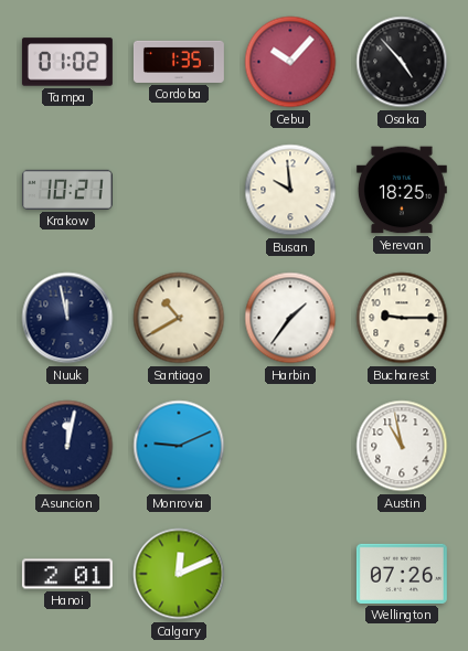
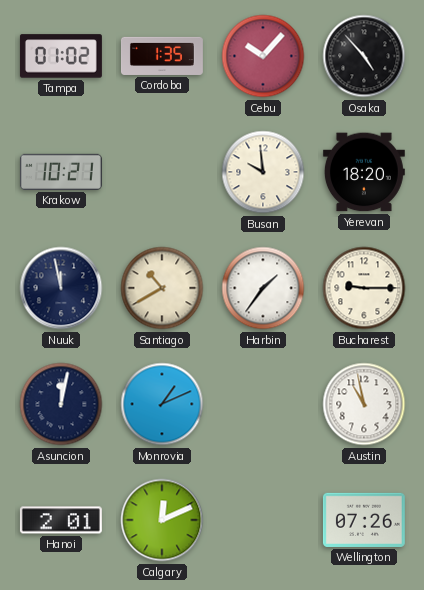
Yerevan: 18:25 -> 18:20 (364, 172)
Monrovia: 9:11 -> 1:11 (162, 404)
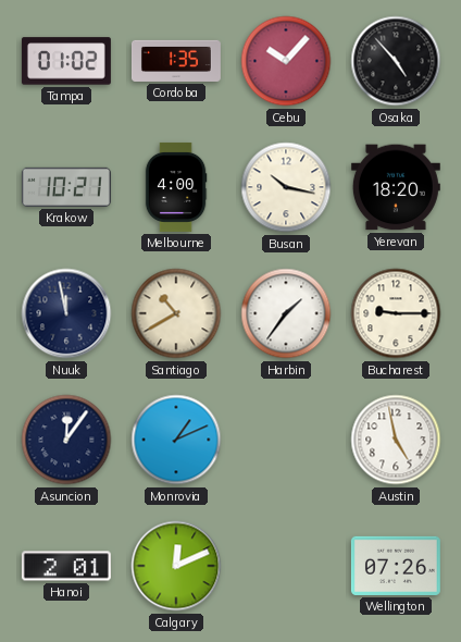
Melbourne: none -> 4:00 (176, 187)
Busan: 9:59 -> 10:17 (286, 187)
Asuncion: 12:02 -> 12:06 (66, 440)
Austin: 10:58 -> 4:58 (396, 440)
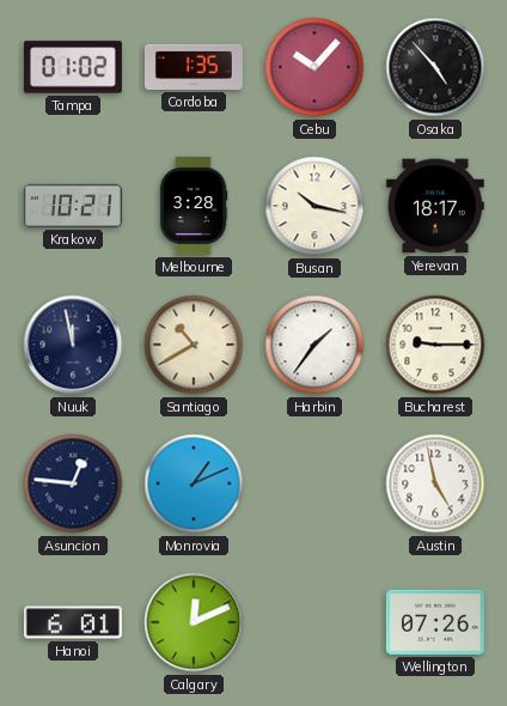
Melbourne: 4:00 -> 3:28 (194, 206)
Yerevan: 18:20 -> 18:17 (435, 206)
Asuncion: 12:06 -> 12:46 (73, 483)
Hanoi: 2:01 -> 6:01 (73, 622)
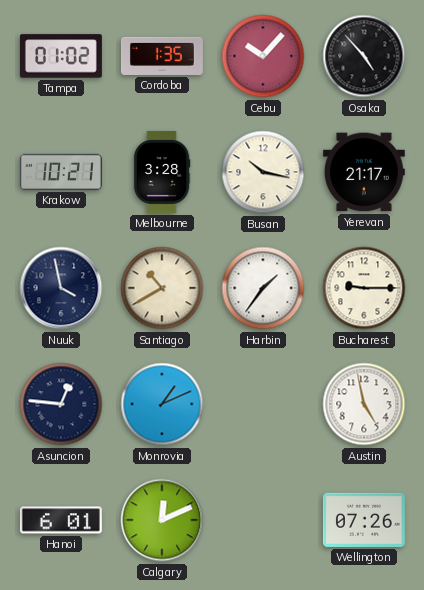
Yerevan: 18:17 -> 21:17 (364, 172)
Nuuk: 11:58 -> 3:58 (61, 288)
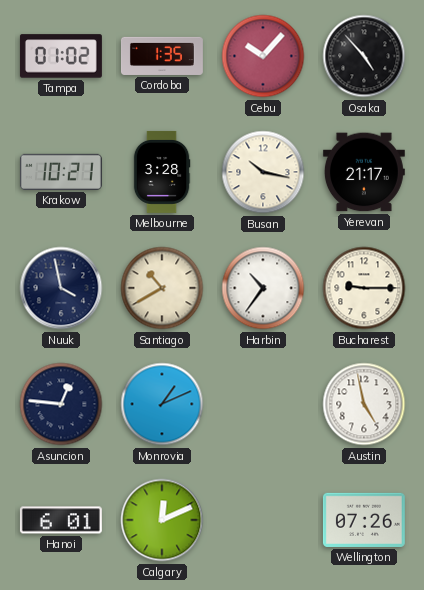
Harbin: 1:36 -> 10:36 (263, 288)
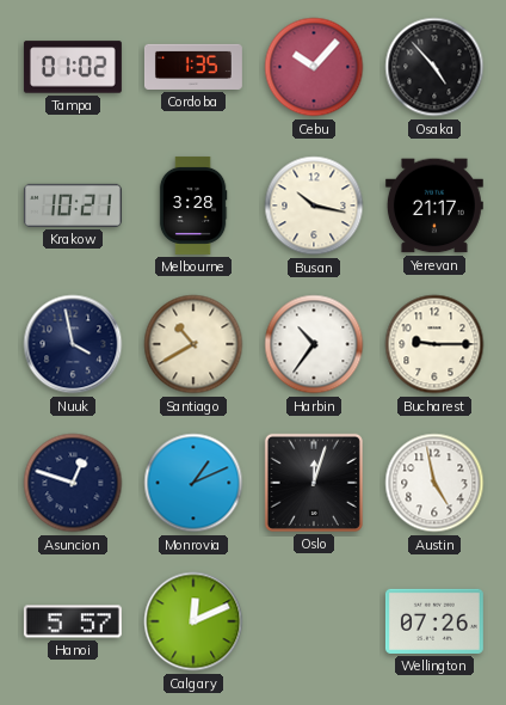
Asuncion: 12:46 -> 12:48 (73, 483)
Oslo: none -> 12:03 (314, 483)
Hanoi: 6:01 -> 5:57 (73, 621)
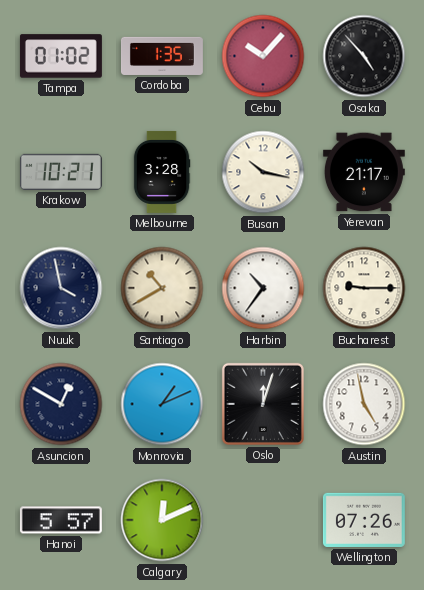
Asuncion: 12:48 -> 12:50 (61, 404)
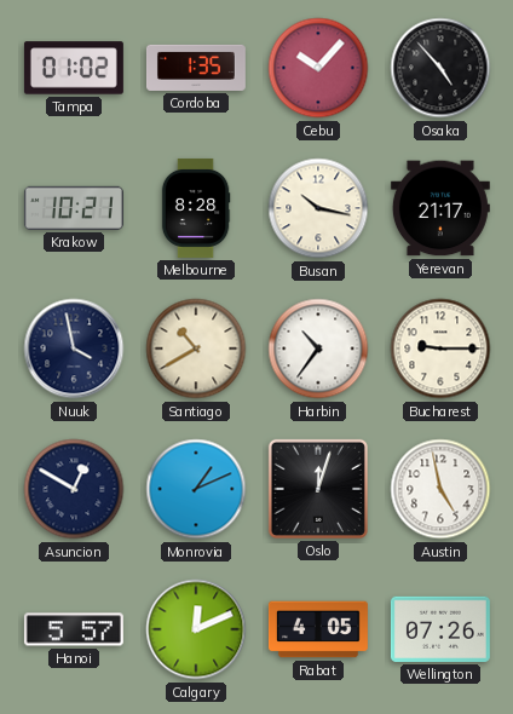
Melbourne: 3:28 -> 8:28 (196, 208)
Rabat: none -> 4:05 (318, 629)
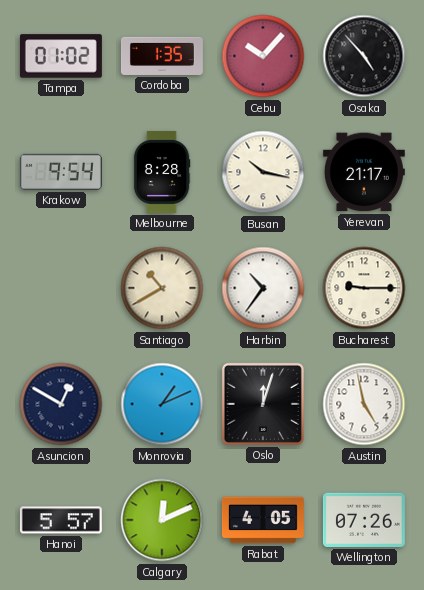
Krakow: 10:21 -> 9:54 (61, 172)
Nuuk: 3:58 -> none (74, 349)
